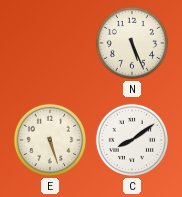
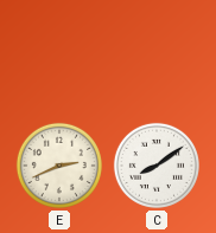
N: 5:26 -> none (132, 43)
E: 5:27 -> 2:41 (59, 166)
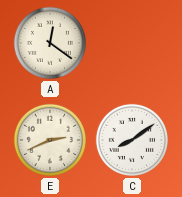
A: none -> 12:21 (50, 43)
